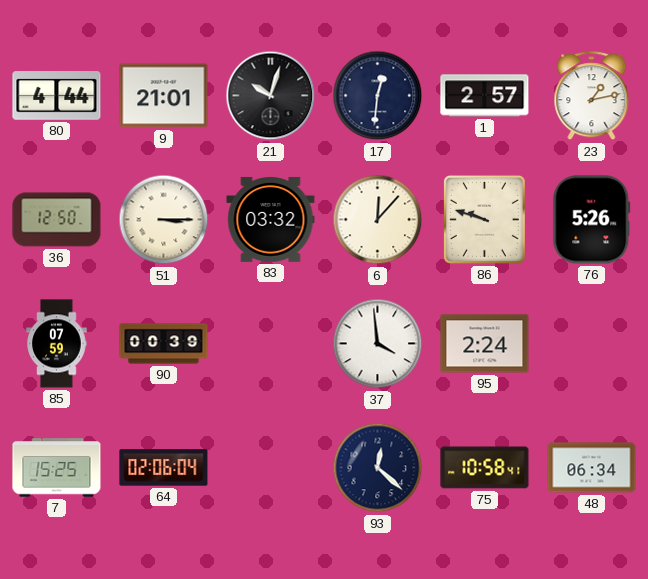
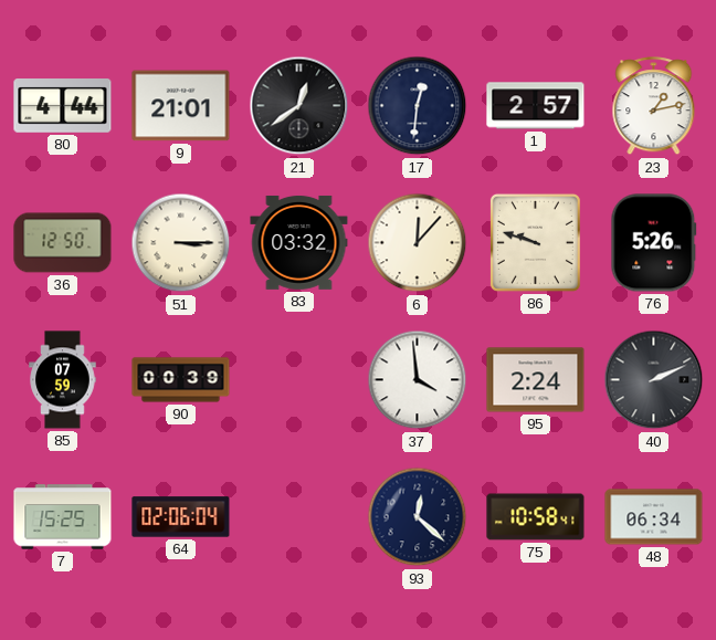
21: 10:03 -> 12:39 (299, 106)
40: none -> 2:11 (654, 380)
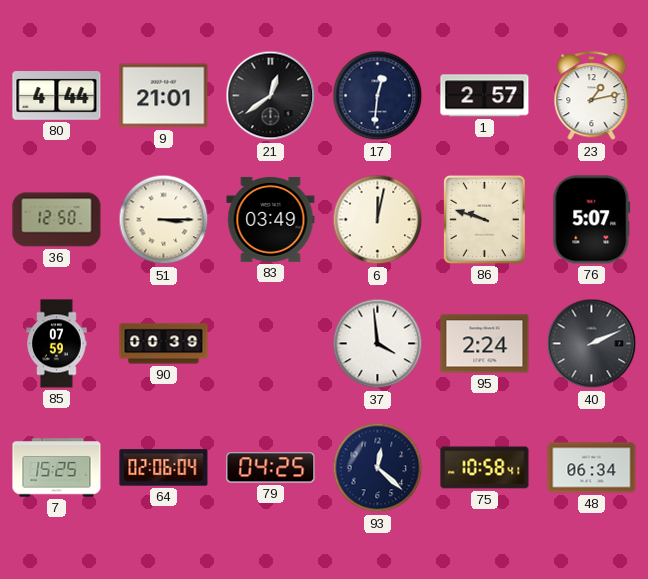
83: 03:32 -> 03:49 (271, 219)
6: 12:07 -> 12:02 (378, 220)
76: 5:26 -> 5:07 (592, 220)
79: none -> 04:25 (271, 468)
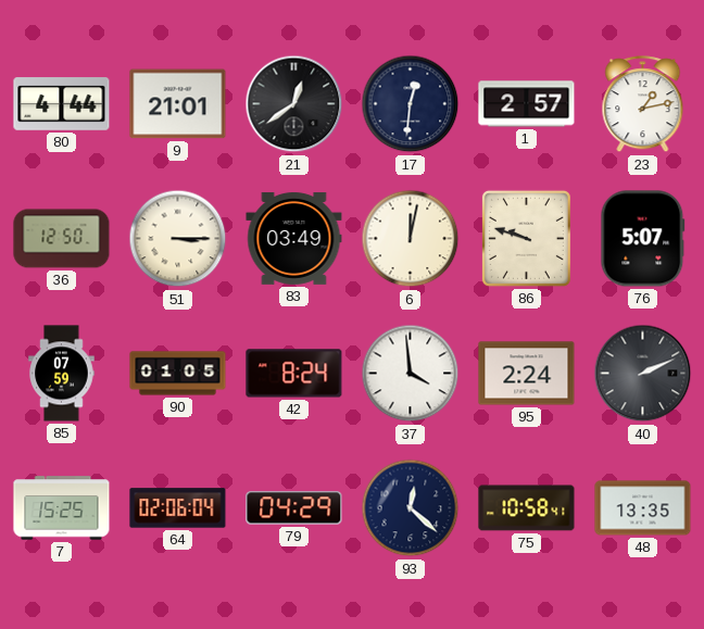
90: 00:39 -> 01:05 (178, 374)
42: none -> 8:24 (294, 374)
79: 04:25 -> 04:29 (294, 508)
48: 06:34 -> 13:35 (643, 508)
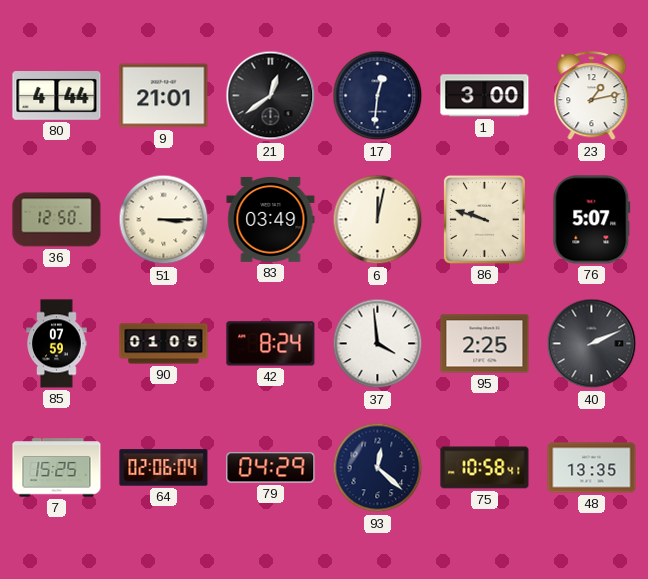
1: 2:57 -> 3:00 (485, 96)
95: 2:24 -> 2:25 (485, 344)
